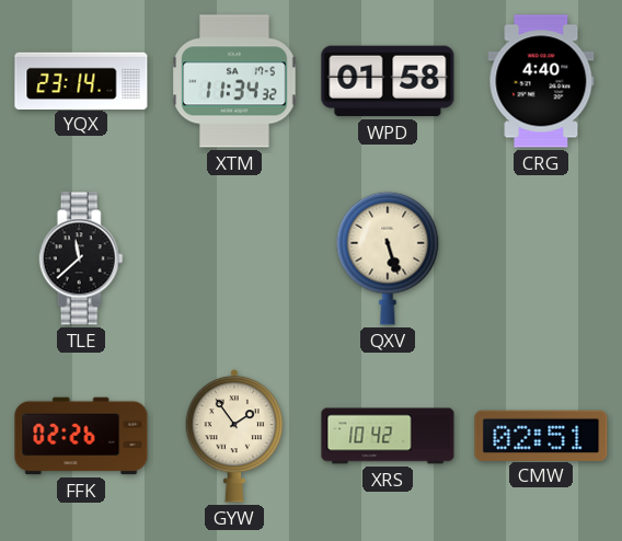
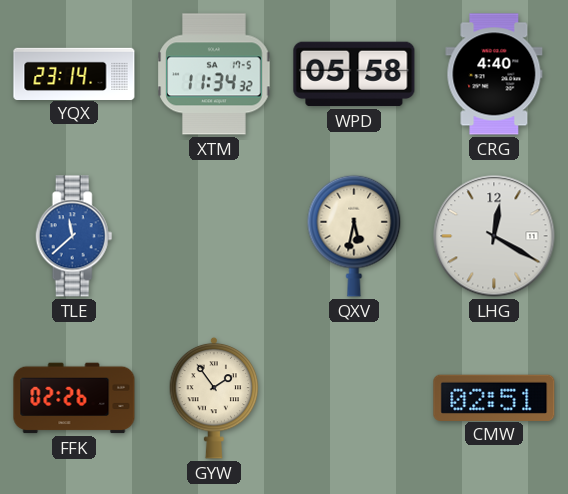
WPD: 01:58 -> 05:58 (354, 74)
TLE dial: black -> blue (74, 236)
QXV: 5:27 -> 5:32 (354, 236)
LHG: none -> 12:20 (494, 236)
XRS: 10:42 -> none (388, 436)
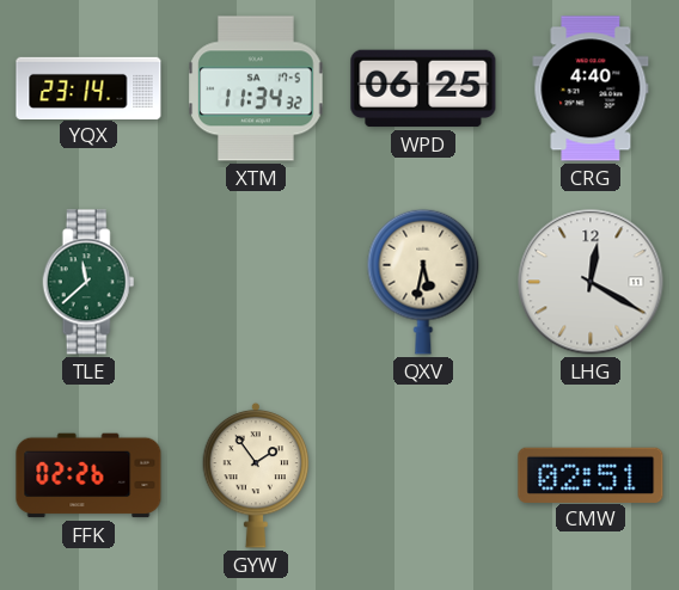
WPD: 05:58 -> 06:25 (423, 88)
TLE dial: blue -> green (88, 282)
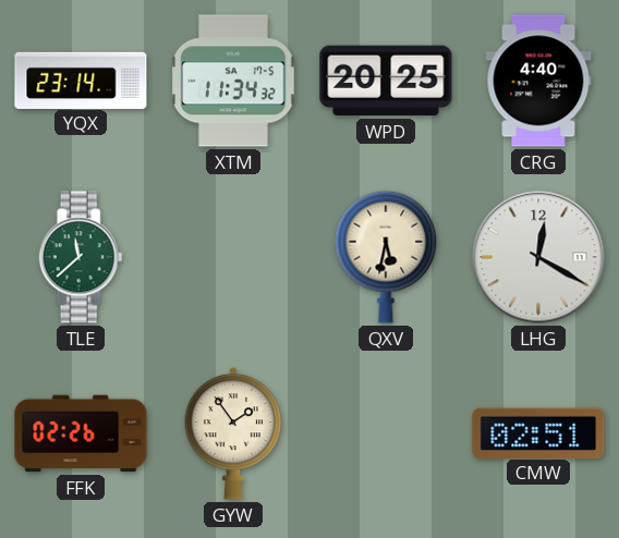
WPD: 06:25 -> 20:25 (386, 81)
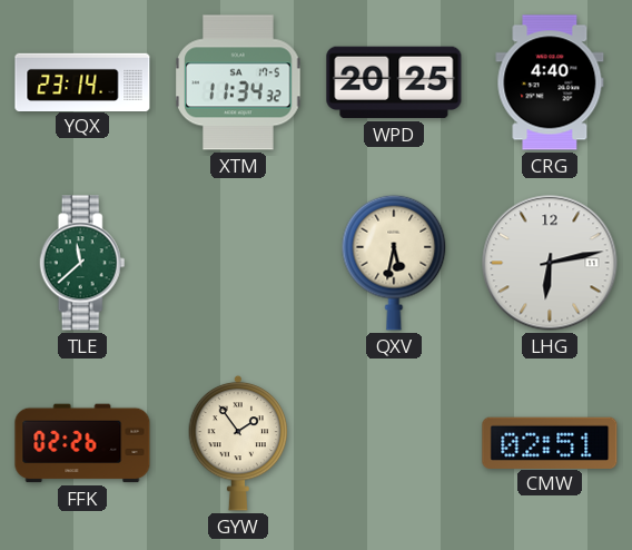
LHG: 12:20 -> 6:13 (550, 263)
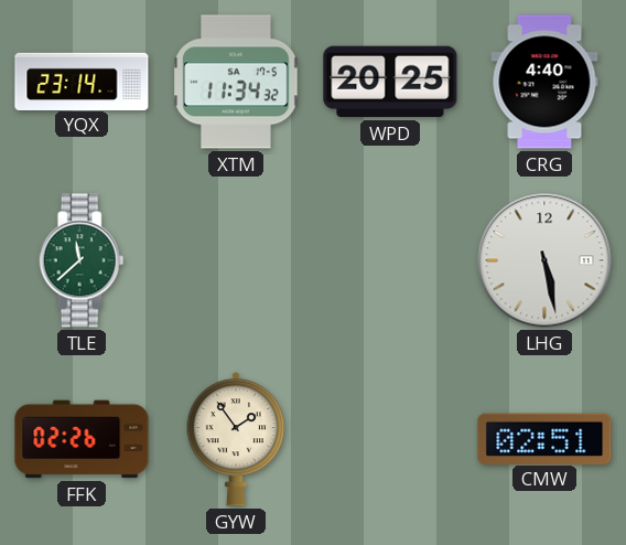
QXV: 5:32 -> none (394, 263)
LHG: 6:13 -> 5:28 (544, 260)
